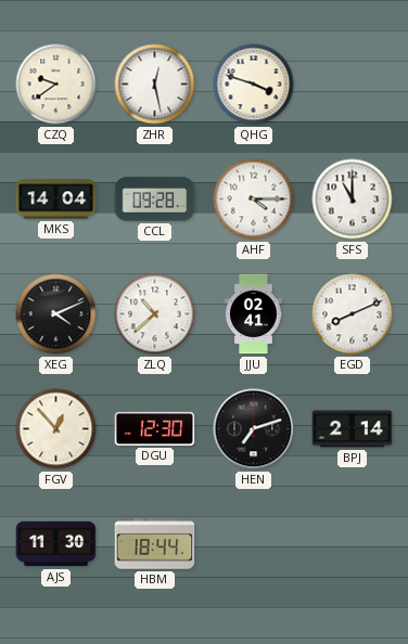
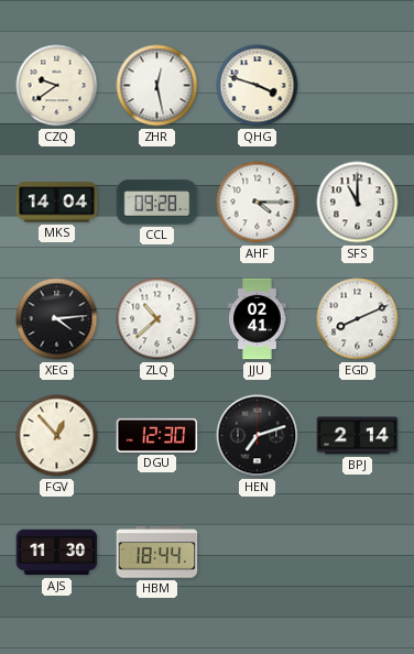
XEG: 4:11 -> 4:14 (57, 319)
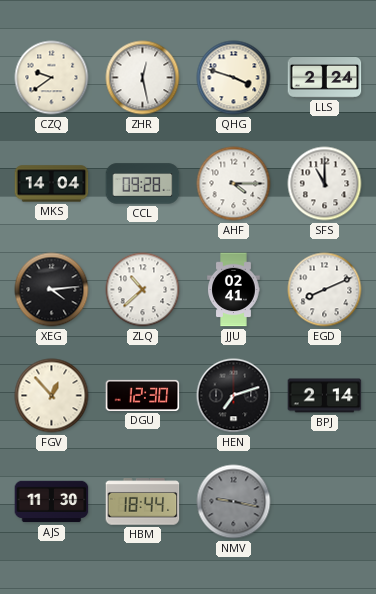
LLS: none -> 2:24 (325, 78)
NMV: none -> 9:17 (234, 502)
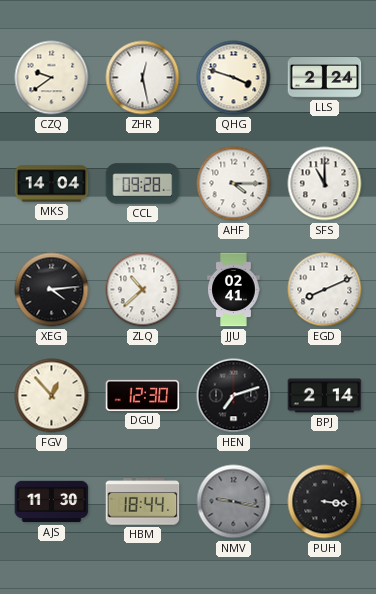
PUH: none -> 3:16 (325, 502)
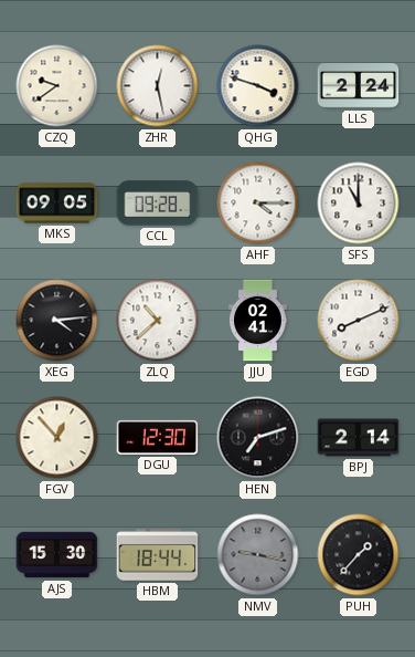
MKS: 14:04 -> 09:05 (57, 204)
AJS: 11:30 -> 15:30 (57, 555)
PUH: 3:16 -> 1:37 (359, 555)
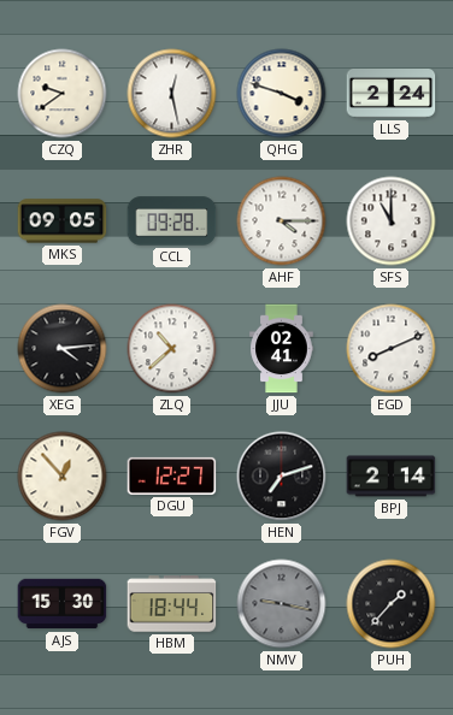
DGU: 12:30 -> 12:27 (172, 475)
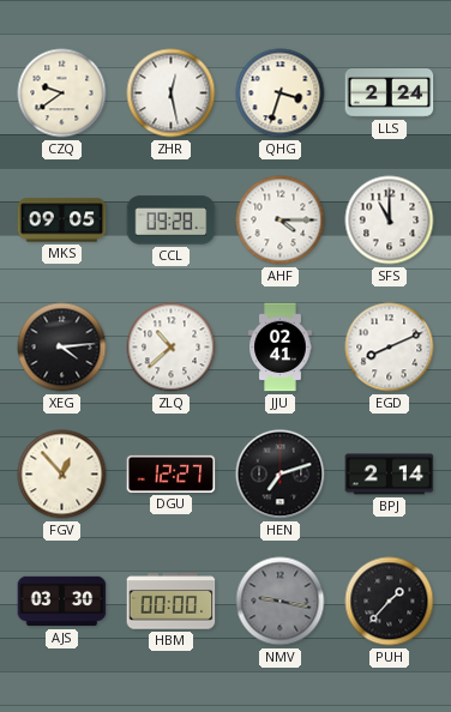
QHG: 3:48 -> 3:33 (281, 93)
AJS: 15:30 -> 03:30 (62, 602)
HBM: 18:44 -> 00:00 (172, 602)
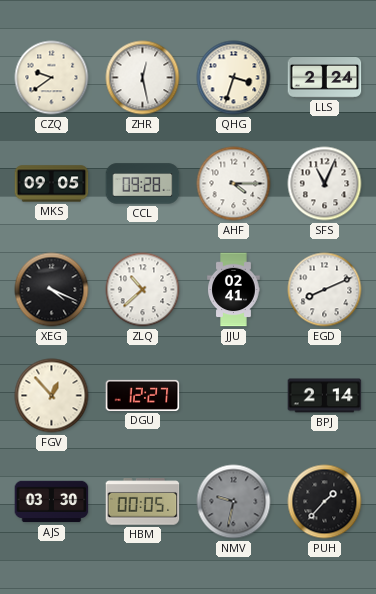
SFS: 11:00 -> 11:04 (325, 184)
XEG: 4:14 -> 4:19 (52, 290)
HEN: 7:12 -> none (281, 475)
HBM: 00:00 -> 00:05 (143, 502)
NMV: 9:17 -> 9:32 (234, 502)
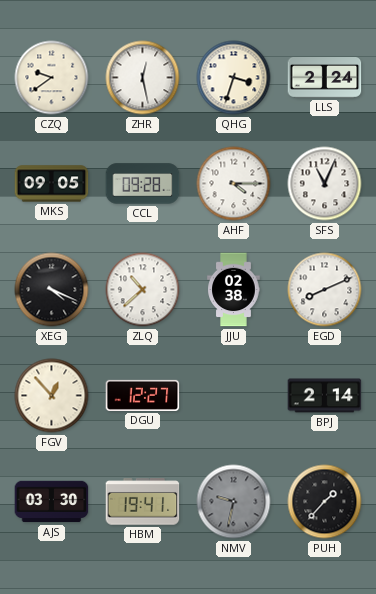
JJU: 02:41 -> 02:38 (234, 290)
HBM: 00:05 -> 19:41 (143, 502)
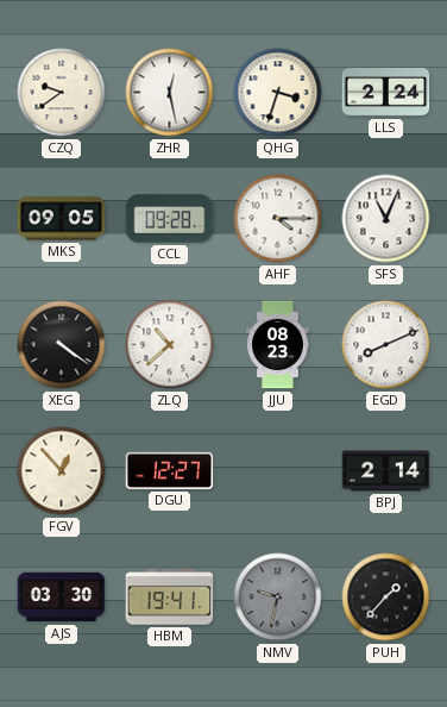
XEG: 4:19 -> 4:21 (62, 345)
JJU: 02:38 -> 08:23 (278, 345)
